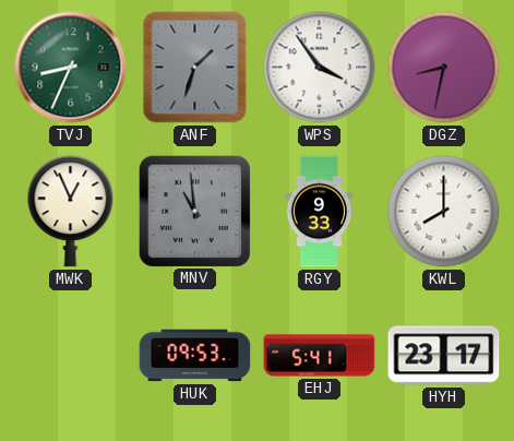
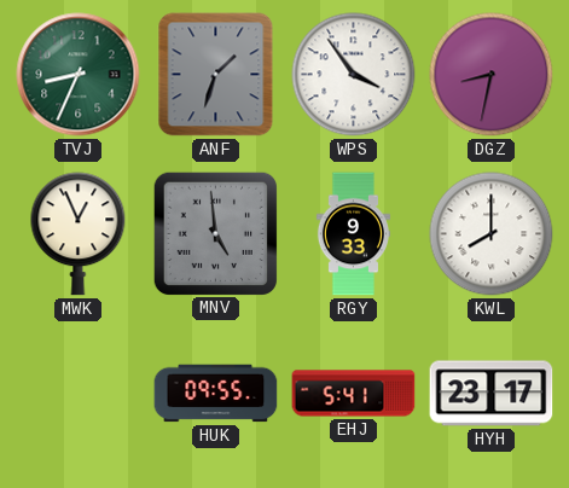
MNV: 10:59 -> 4:59 (215, 233)
HUK: 09:53 -> 09:55 (216, 394)
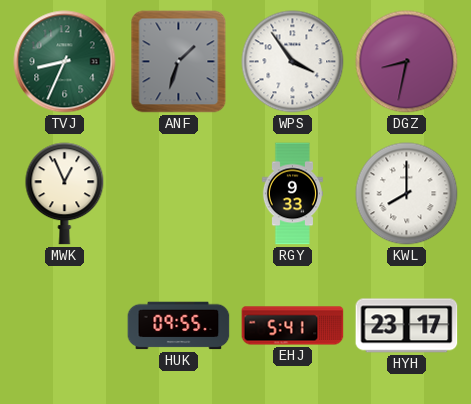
MNV: 4:59 -> none (215, 233)
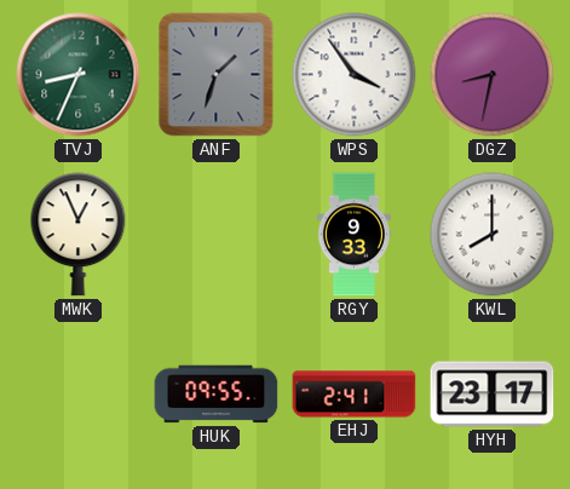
EHJ: 5:41 -> 2:41 (355, 395)
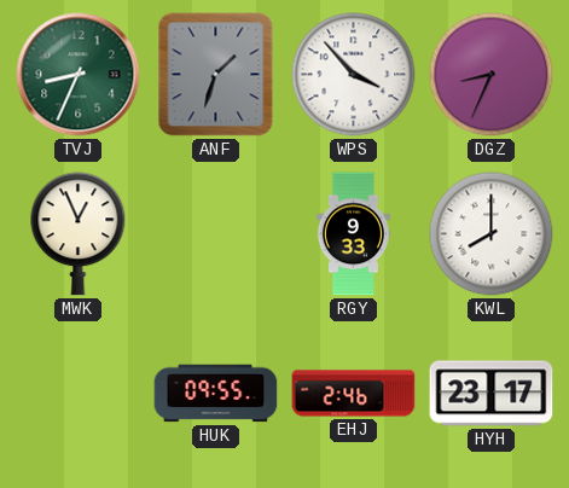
WPS: 3:54 -> 3:53 (354, 75)
DGZ: 8:32 -> 8:34 (492, 75)
EHJ: 2:41 -> 2:46 (354, 394)
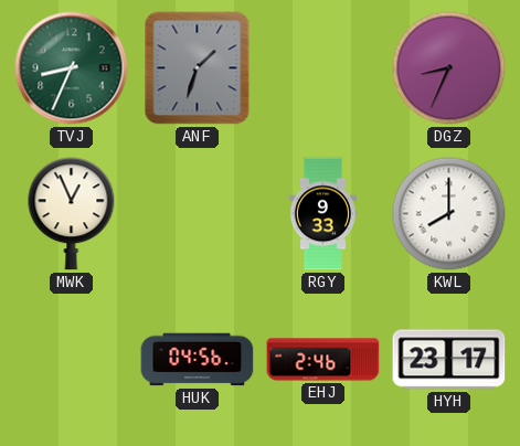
WPS: 3:53 -> none (354, 75)
HUK: 09:55 -> 04:56 (198, 360)
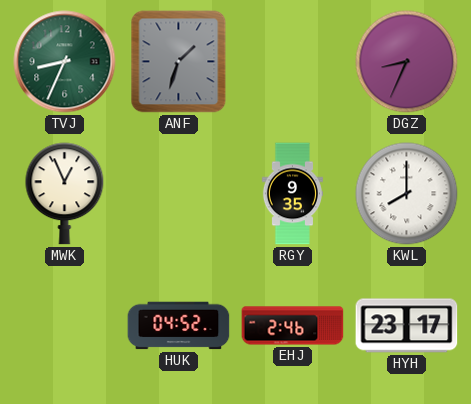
RGY: 9:33 -> 9:35 (292, 194)
HUK: 04:56 -> 04:52 (179, 326)
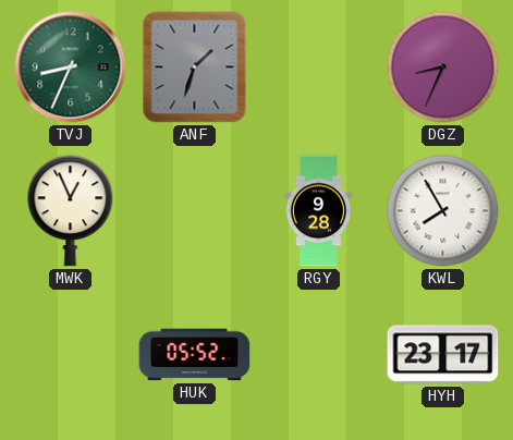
RGY: 9:35 -> 9:28 (318, 211)
KWL: 8:00 -> 7:55 (443, 211)
HUK: 04:52 -> 05:52 (195, 355)
EHJ: 2:46 -> none (293, 326)
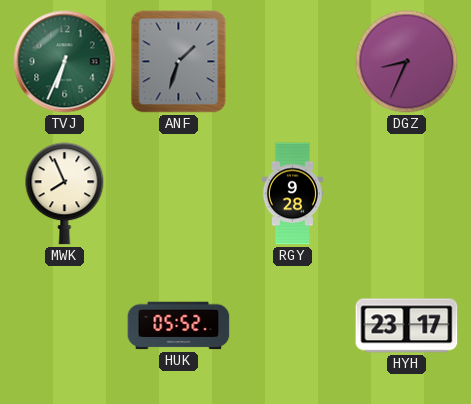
TVJ: 8:34 -> 6:34 (65, 62)
MWK: 12:56 -> 7:56 (65, 194)
KWL: 7:55 -> none (443, 211)
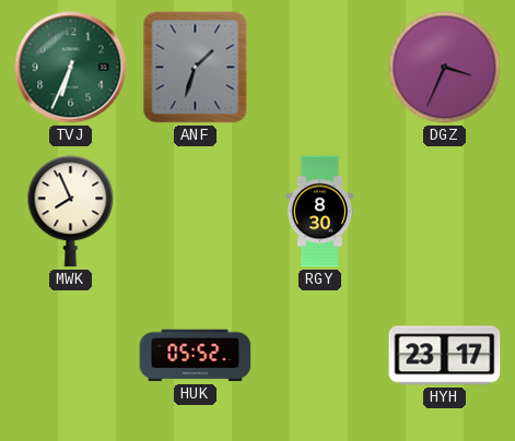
DGZ: 8:34 -> 3:34 (445, 68)
RGY: 9:28 -> 8:30 (319, 212)
